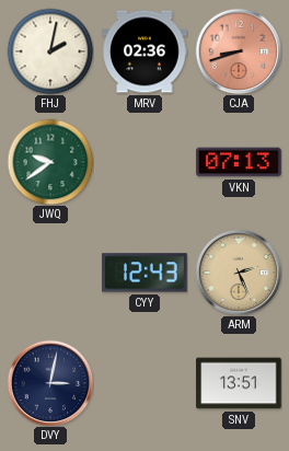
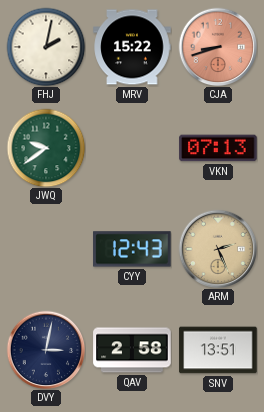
MRV: 02:36 -> 15:22 (132, 47)
QAV: none -> 2:58 (132, 350)
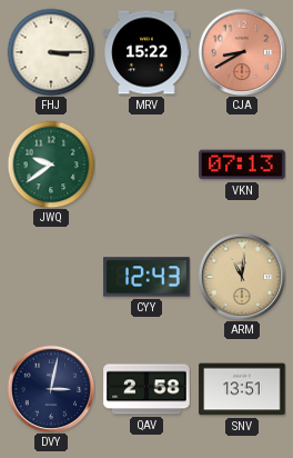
FHJ: 2:02 -> 3:15 (51, 52)
CJA: 8:42 -> 8:40 (242, 52)
ARM: 2:26 -> 11:01 (242, 277)
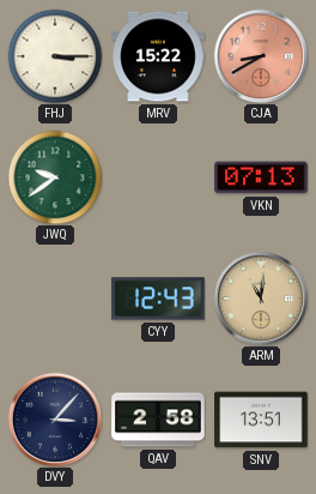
DVY: 3:02 -> 3:07 (55, 420)
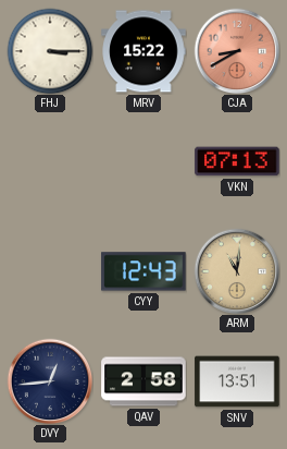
JWQ: 9:39 -> none (55, 177)
DVY: 3:07 -> 12:44 (50, 381)
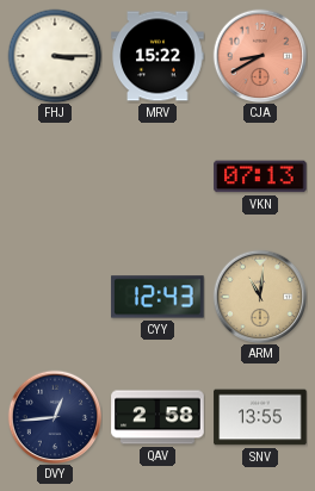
SNV: 13:51 -> 13:55 (260, 417)
